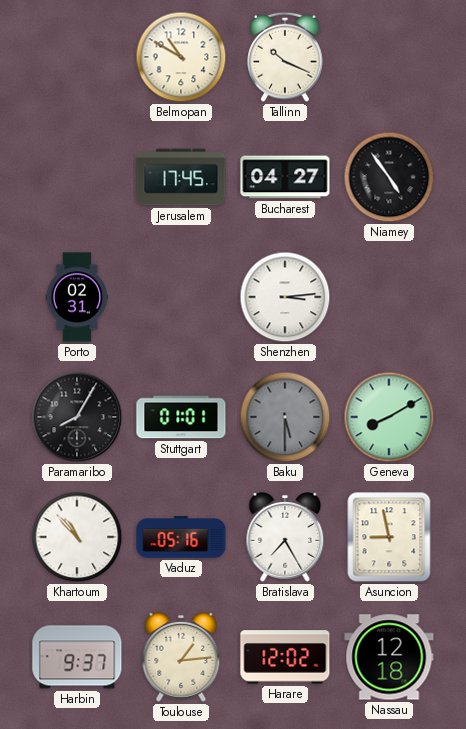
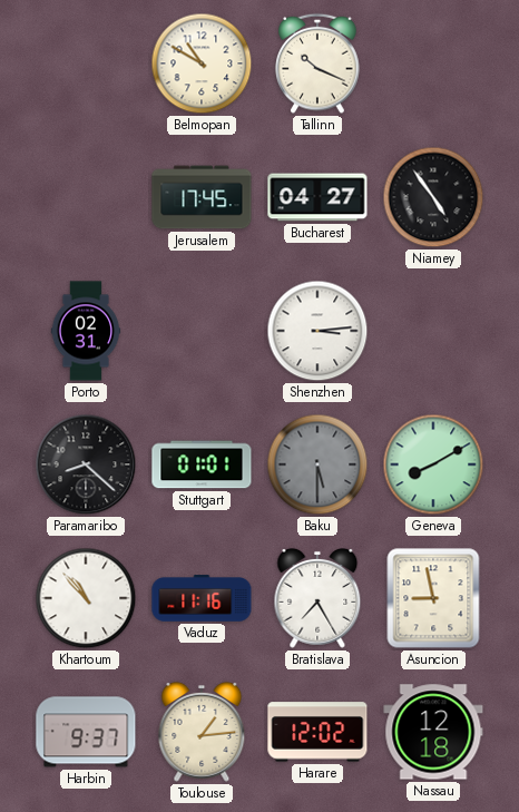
Paramaribo: 8:05 -> 8:22 (86, 464)
Vaduz: 05:16 -> 11:16 (202, 598)
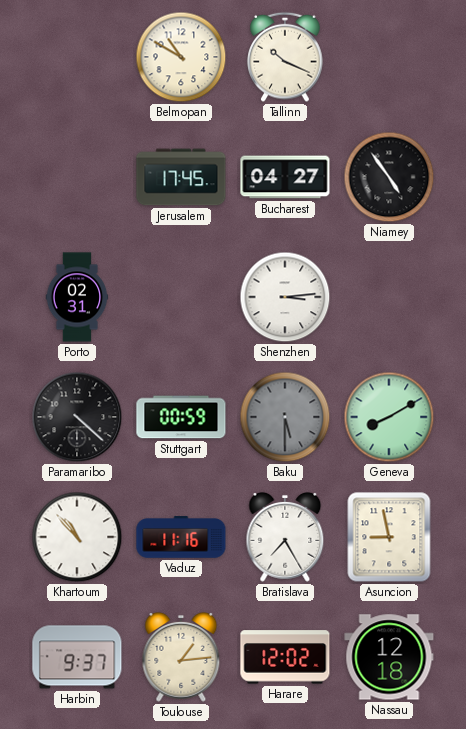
Paramaribo: 8:22 -> 4:22 (77, 417)
Stuttgart: 01:01 -> 00:59 (181, 417)
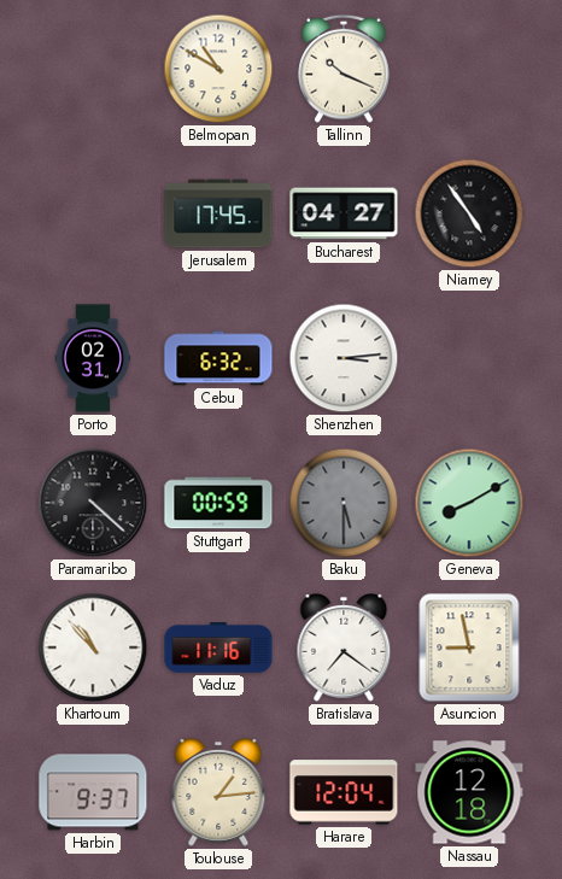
Cebu: none -> 6:32 (218, 358)
Bratislava: 7:25 -> 7:21 (344, 647)
Harare: 12:02 -> 12:04 (344, 792)
